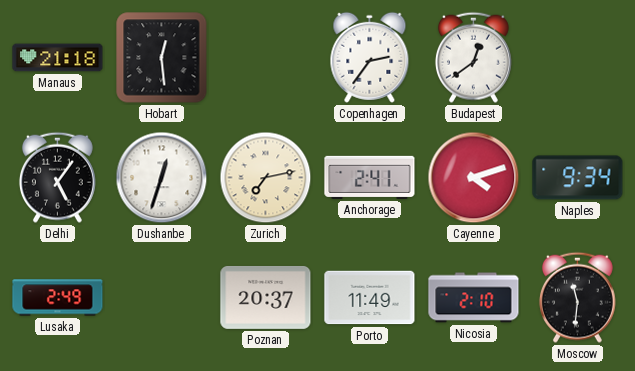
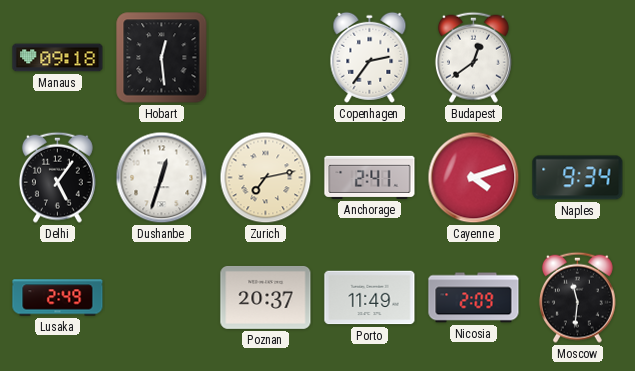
Manaus: 21:18 -> 09:18 (58, 58)
Nicosia: 2:10 -> 2:09 (474, 298)
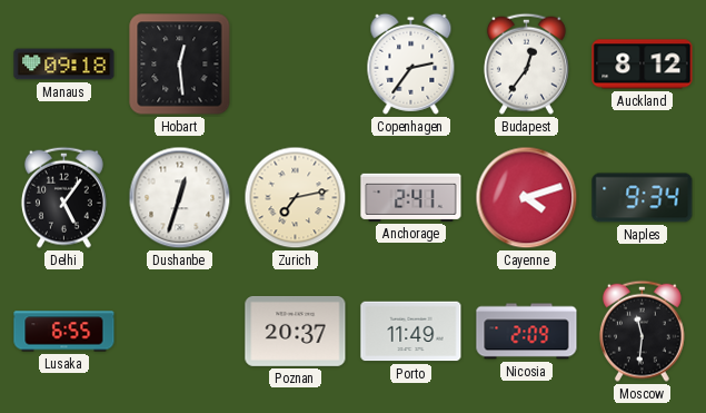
Budapest: 12:39 -> 12:36 (526, 63)
Auckland: none -> 8:12 (643, 65)
Lusaka: 2:49 -> 6:55 (64, 332)
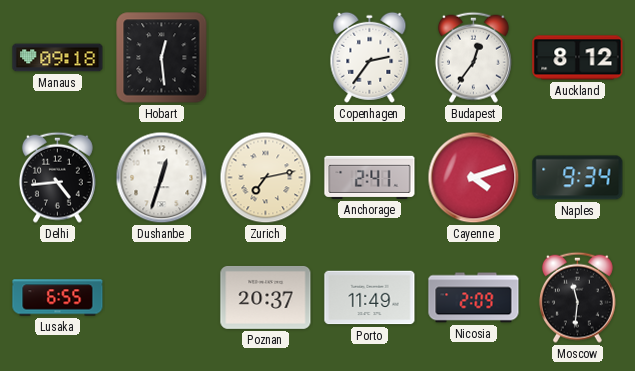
Delhi: 5:06 -> 4:44 (57, 177)
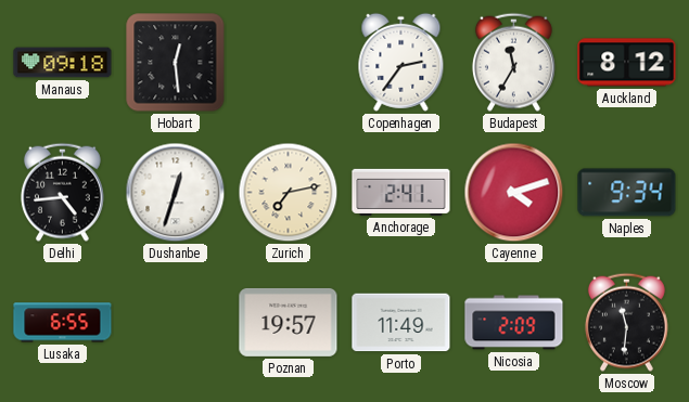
Budapest: 12:36 -> 11:35 (513, 62)
Poznan: 20:37 -> 19:57 (289, 322)
